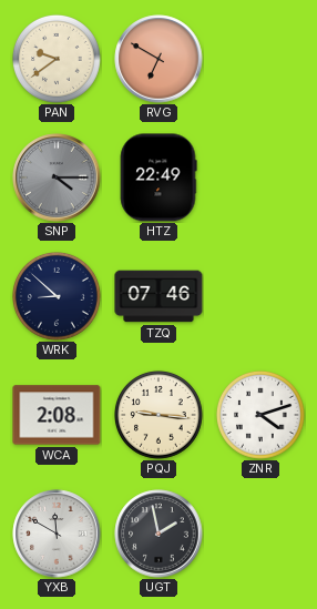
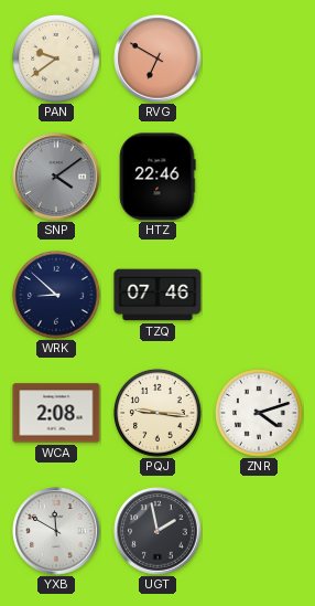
SNP: 4:15 -> 4:09 (56, 177)
HTZ: 22:49 -> 22:46 (157, 177)
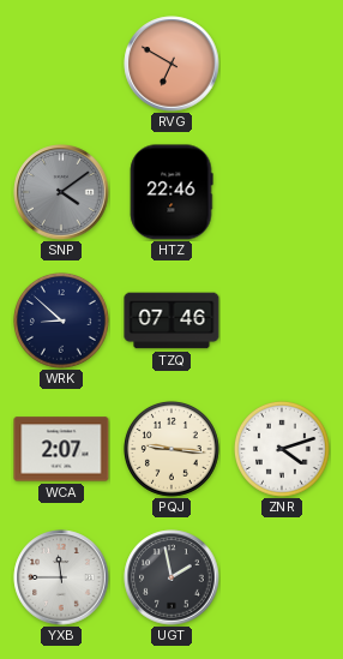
PAN: 9:39 -> none (56, 59)
WCA: 2:08 -> 2:07 (61, 449)
YXB: 11:50 -> 11:45 (61, 577)
